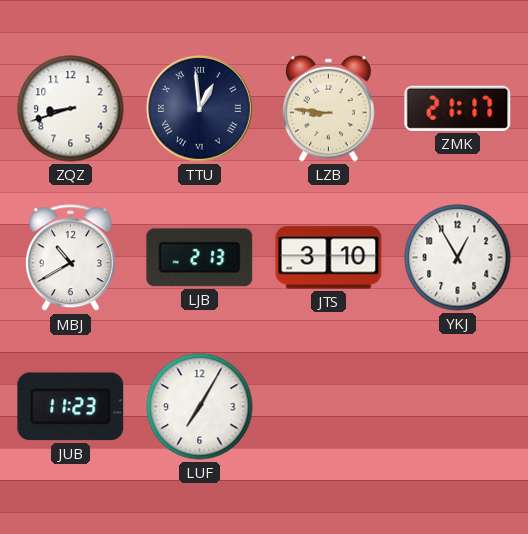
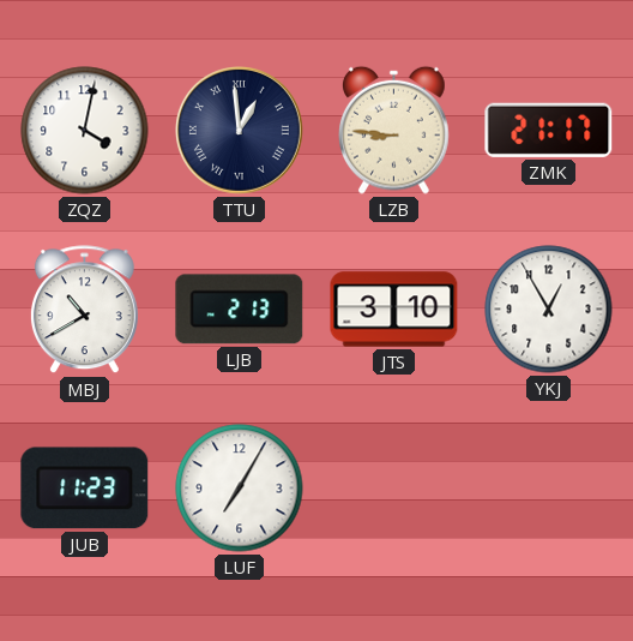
ZQZ: 8:42 -> 4:02 (85, 131)
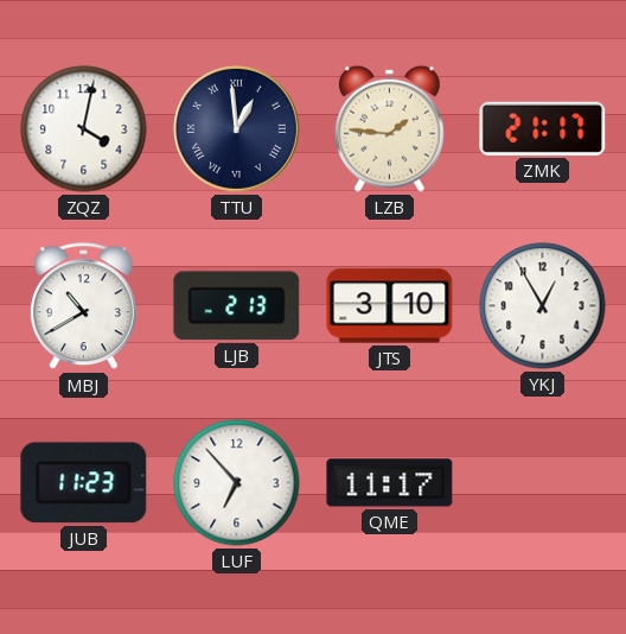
LZB: 8:46 -> 1:46 (390, 128)
LUF: 7:05 -> 6:53 (237, 483)
QME: none -> 11:17 (390, 483)
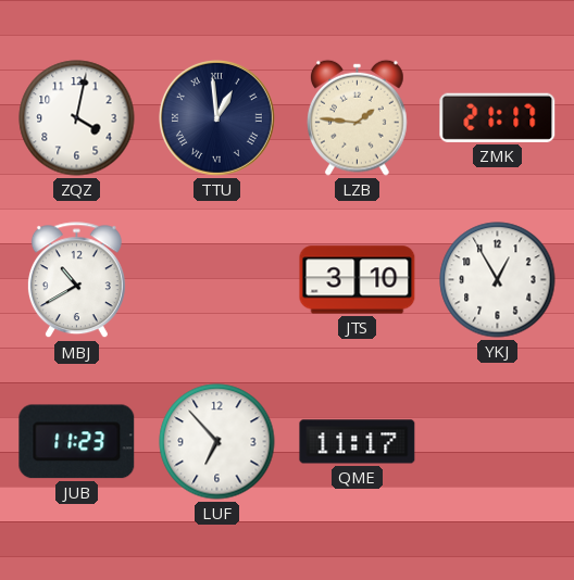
LJB: 2:13 -> none (237, 306)
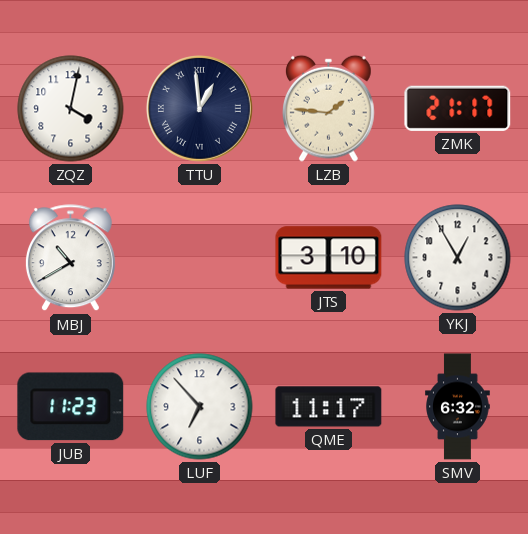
SMV: none -> 6:32 (458, 407)
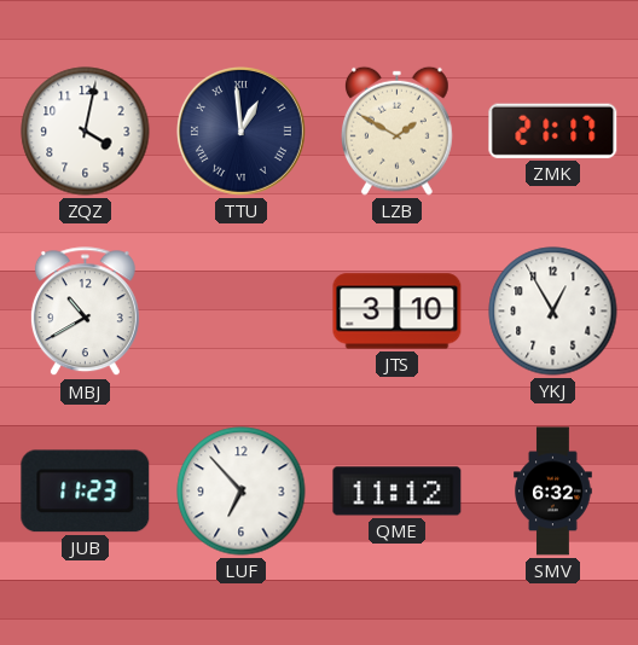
LZB: 1:46 -> 1:50 (398, 130)
QME: 11:17 -> 11:12 (398, 492)
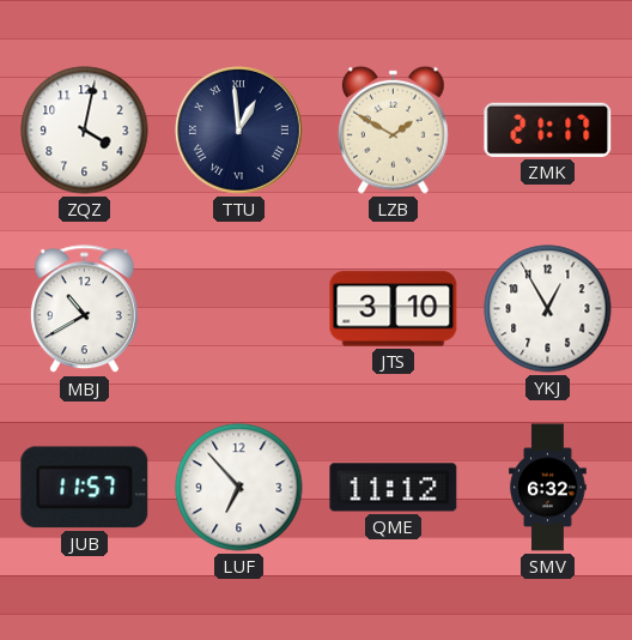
JUB: 11:23 -> 11:57 (85, 488)
